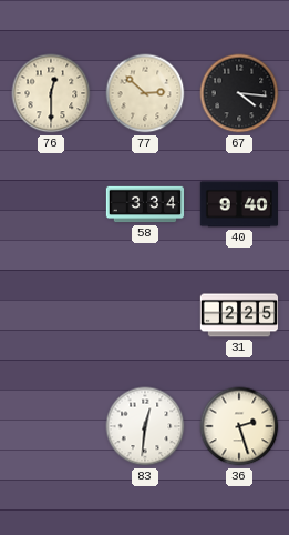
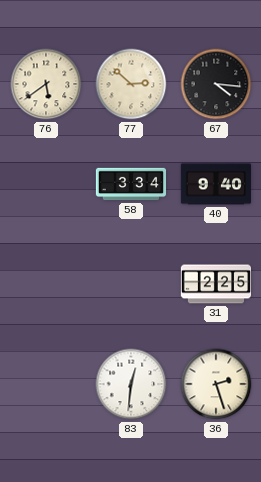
76: 12:30 -> 5:39 (46, 84)
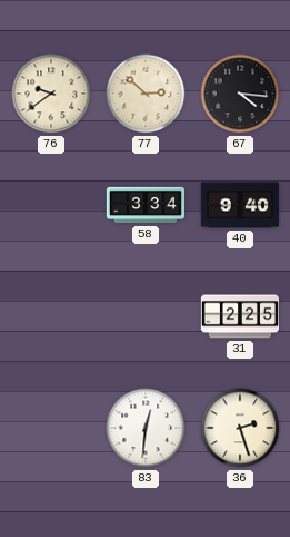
76: 5:39 -> 9:39 (51, 94)
